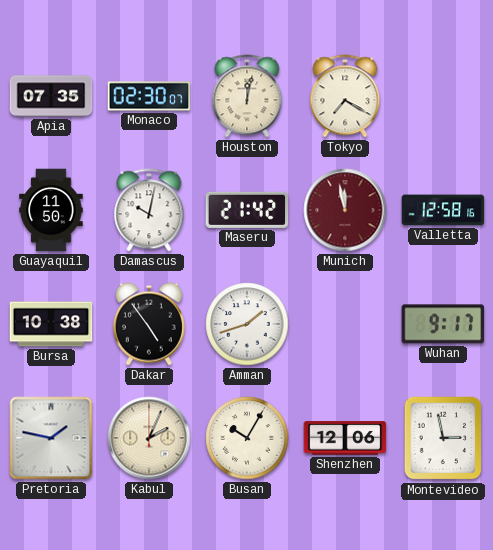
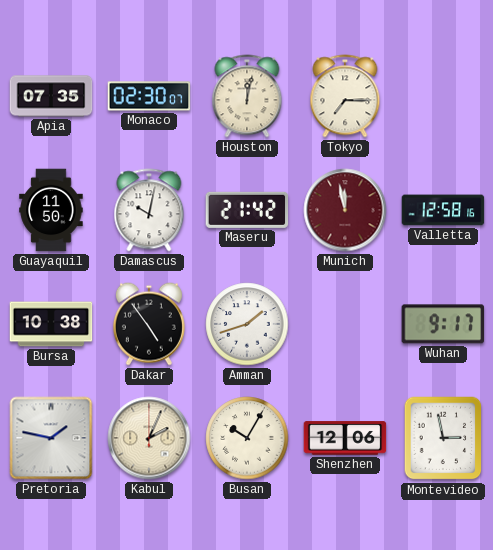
Tokyo: 7:20 -> 7:15 (345, 96)
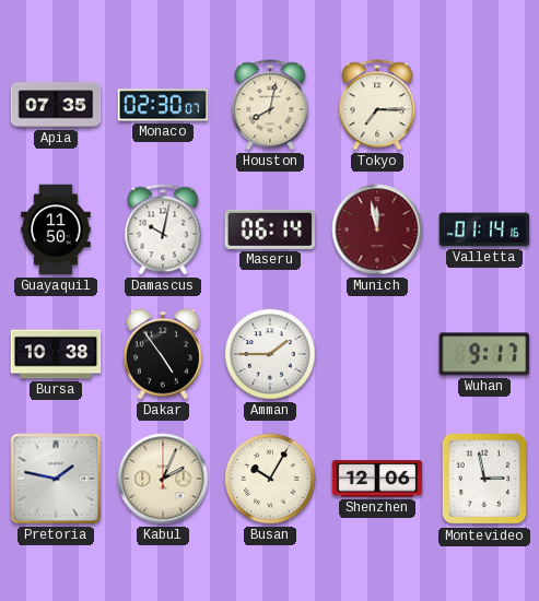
Houston: 12:02 -> 8:02 (270, 105)
Maseru: 21:42 -> 06:14 (270, 229)
Valletta: 12:58 -> 01:14 (484, 229)
Amman: 1:42 -> 1:45 (270, 354)
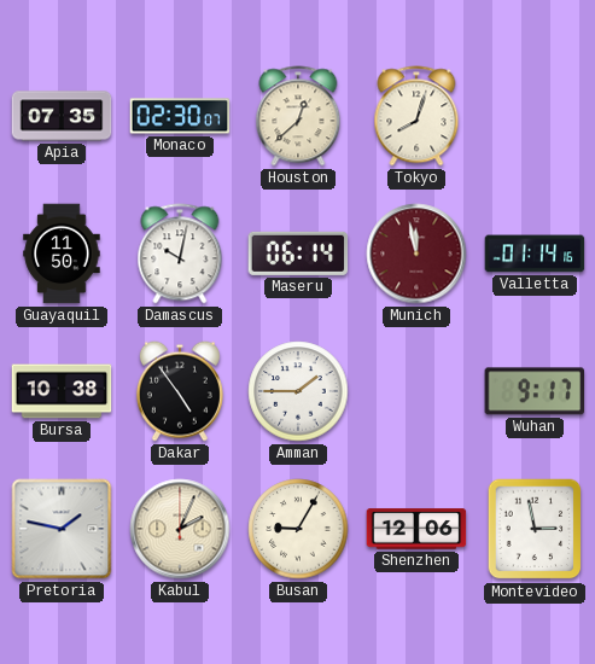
Houston: 8:02 -> 12:38 (298, 116)
Tokyo: 7:15 -> 8:03 (416, 116)
Busan: 10:05 -> 9:05 (298, 529)
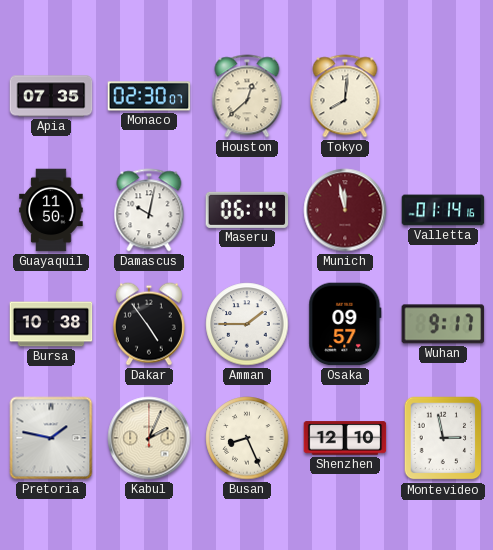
Tokyo: 8:03 -> 8:01 (345, 96)
Osaka: none -> 09:57 (345, 324)
Busan: 9:05 -> 8:26 (247, 438)
Shenzhen: 12:06 -> 12:10 (345, 438)
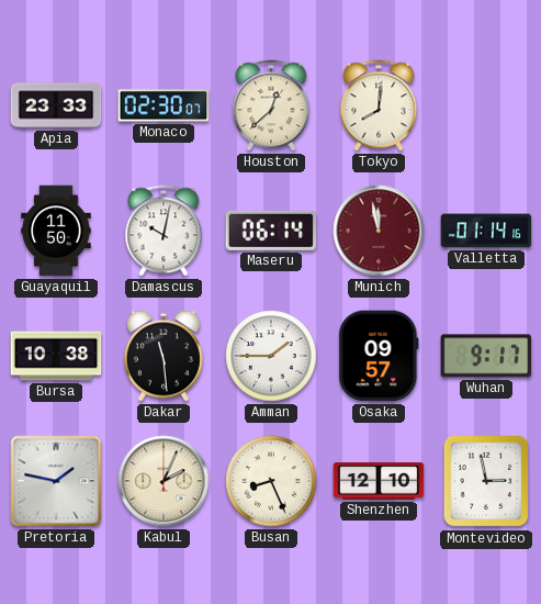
Apia: 07:35 -> 23:33 (56, 105)
Dakar: 4:54 -> 11:29 (164, 356)
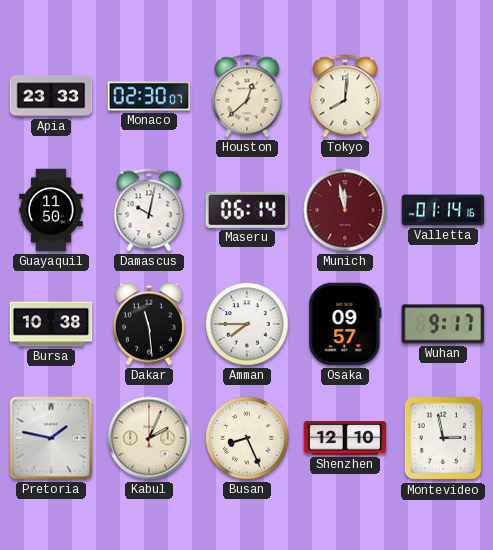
Amman: 1:45 -> 7:45 (247, 324)
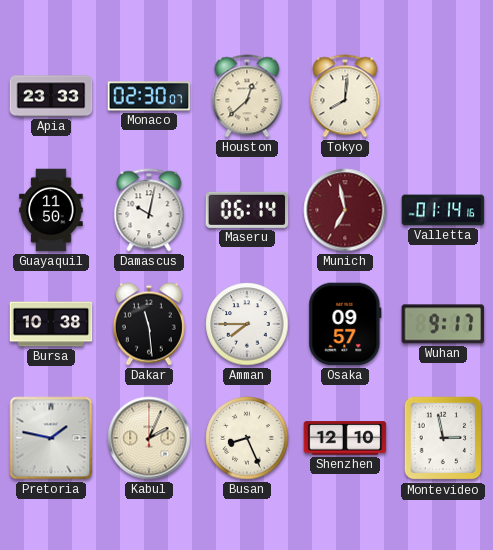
Munich: 11:58 -> 6:58 (345, 210)
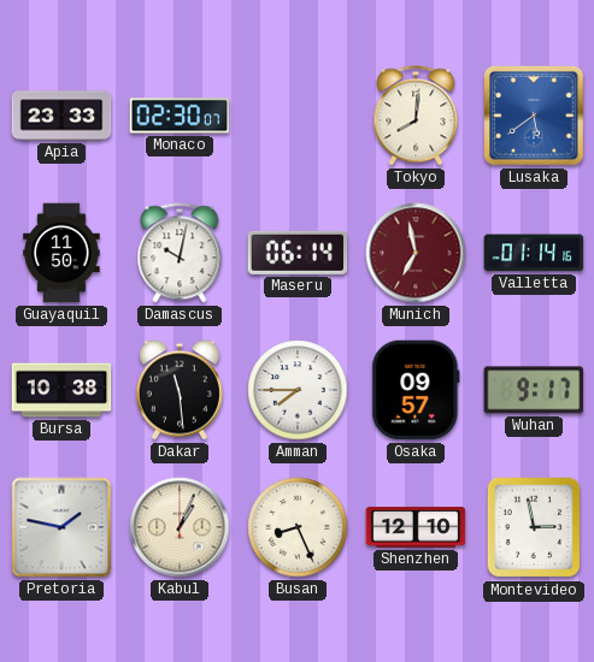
Houston: 12:38 -> none (247, 96)
Lusaka: none -> 5:39 (534, 116)
Kabul: 2:04 -> 1:04 (180, 527)
